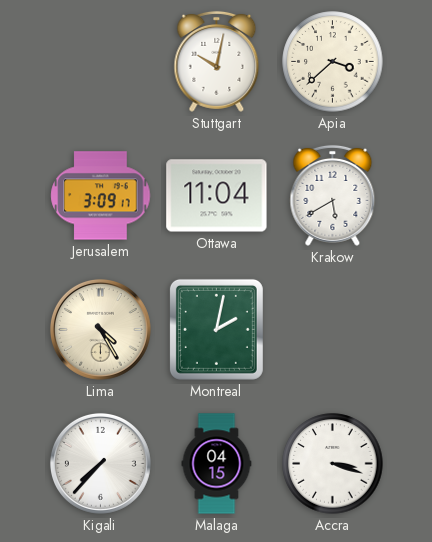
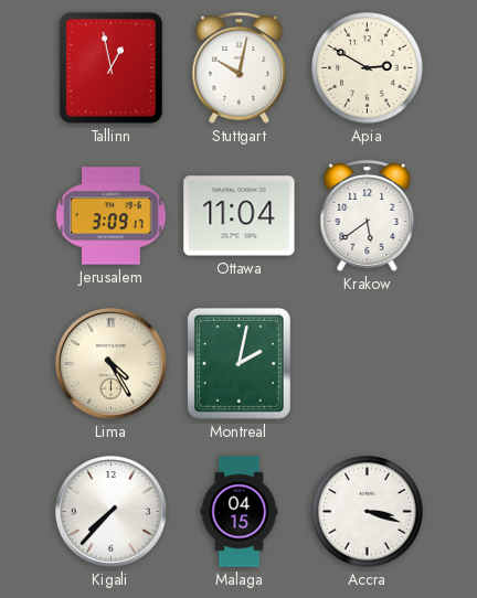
Tallinn: none -> 12:58 (110, 67)
Apia: 3:38 -> 2:50 (368, 68)
Krakow: 5:40 -> 5:39 (368, 215)
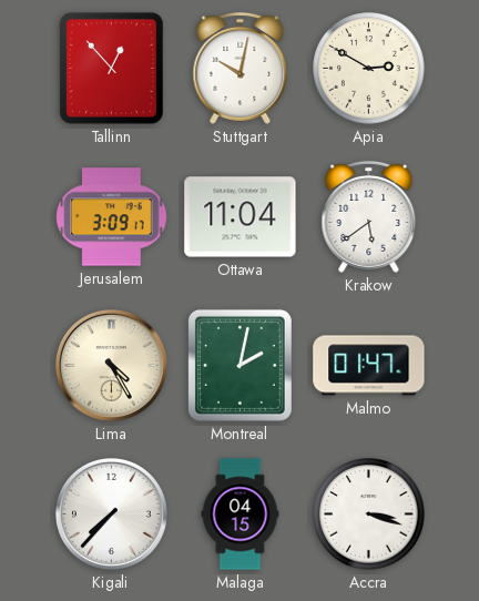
Tallinn: 12:58 -> 12:53 (111, 68)
Malmo: none -> 01:47 (369, 366)
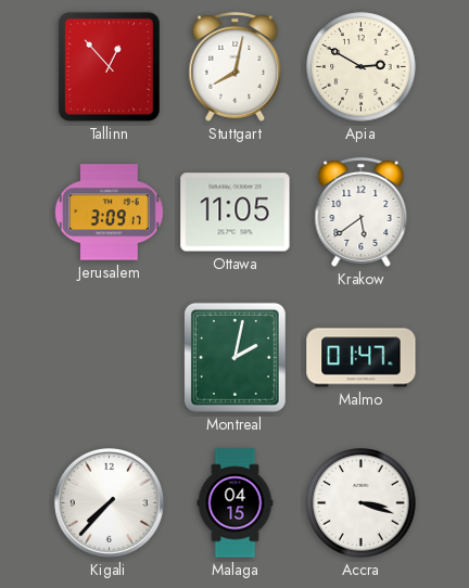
Stuttgart: 10:02 -> 8:02 (236, 66)
Ottawa: 11:04 -> 11:05 (236, 213)
Lima: 4:25 -> none (111, 365)
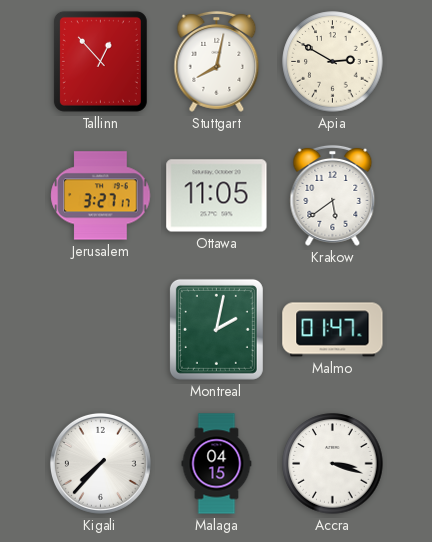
Jerusalem: 3:09 -> 3:27 (101, 196)
